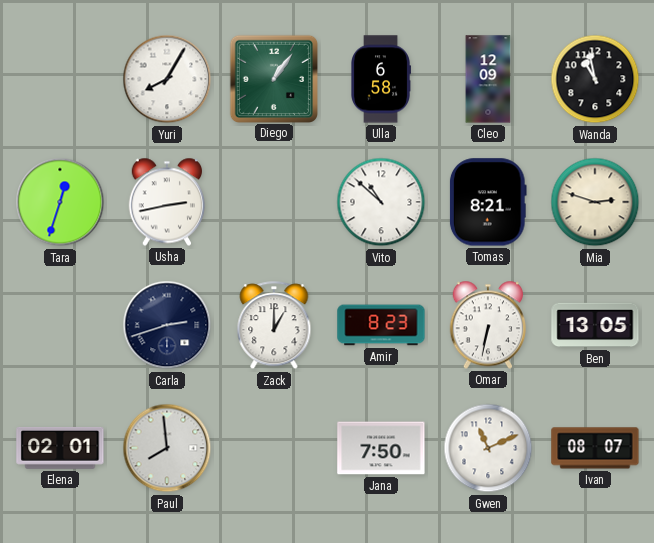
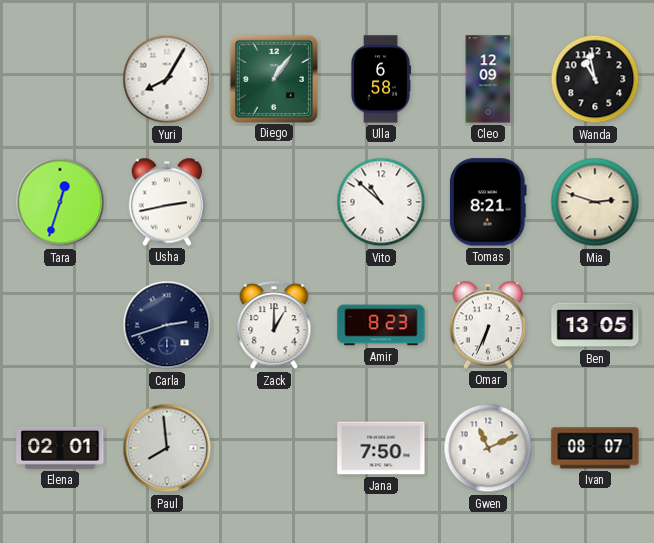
Omar: 6:32 -> 6:34 (488, 325)
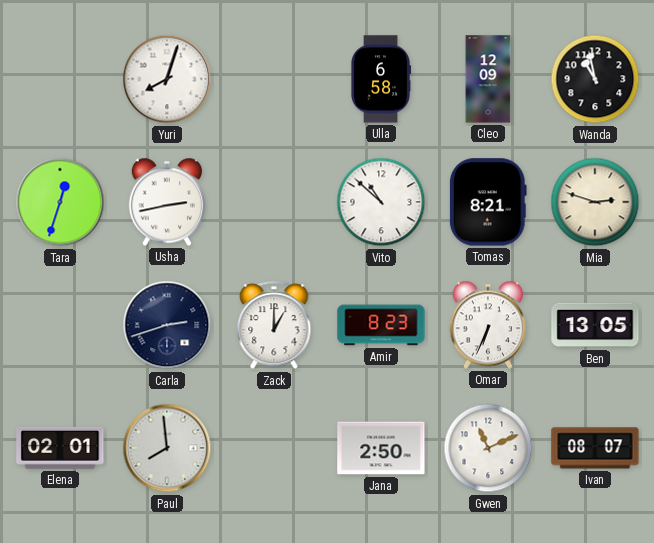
Yuri: 8:05 -> 8:03 (167, 79)
Diego: 1:06 -> none (273, 78)
Jana: 7:50 -> 2:50 (381, 448)
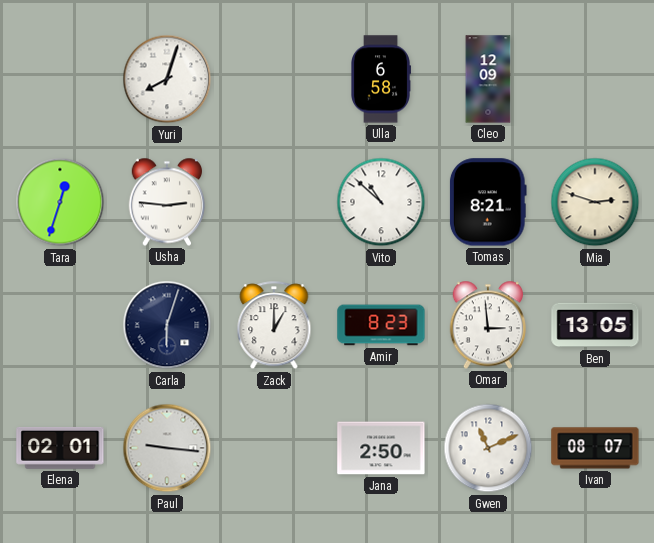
Wanda: 10:58 -> none (595, 79)
Usha: 2:43 -> 2:46 (167, 202)
Carla: 2:42 -> 6:03 (167, 325)
Omar: 6:34 -> 2:59 (488, 325)
Paul: 7:59 -> 9:16 (167, 448)
